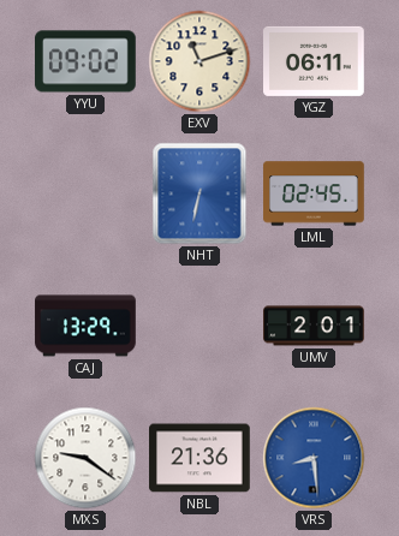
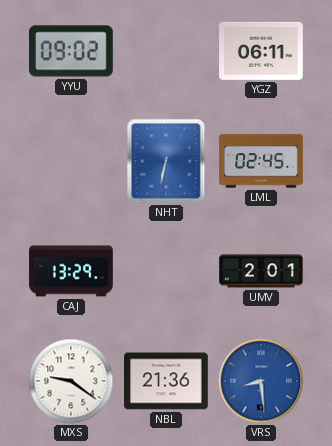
EXV: 11:12 -> none (199, 61)
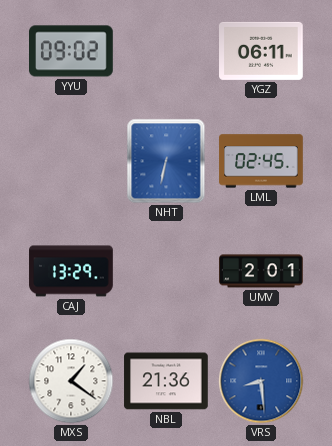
MXS: 9:21 -> 1:21 (71, 381)
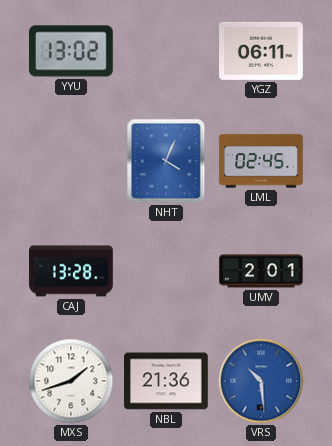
YYU: 09:02 -> 13:02 (71, 51)
NHT: 6:32 -> 4:04 (166, 161)
CAJ: 13:29 -> 13:28 (71, 271)
MXS: 1:21 -> 1:42 (71, 381)
VRS: 8:29 -> 10:29 (261, 381)
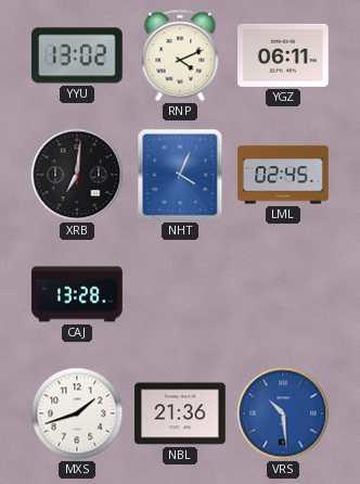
RNP: none -> 4:11 (180, 55)
XRB: none -> 7:01 (77, 175)
UMV: 2:01 -> none (261, 271)
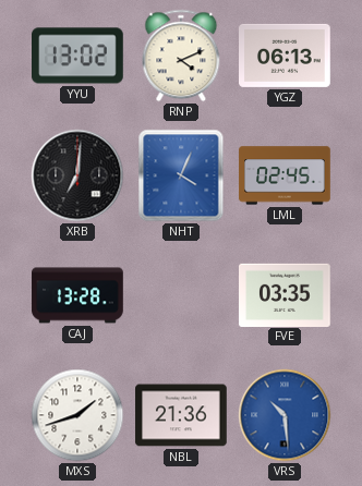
YGZ: 06:11 -> 06:13 (286, 56)
FVE: none -> 03:35 (285, 294)
